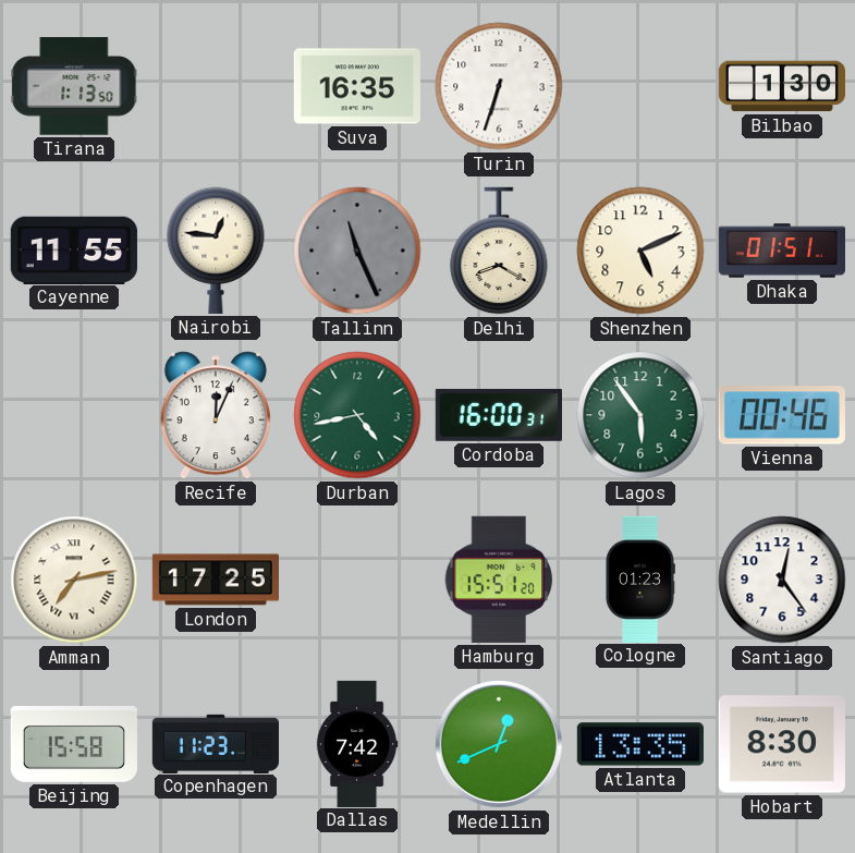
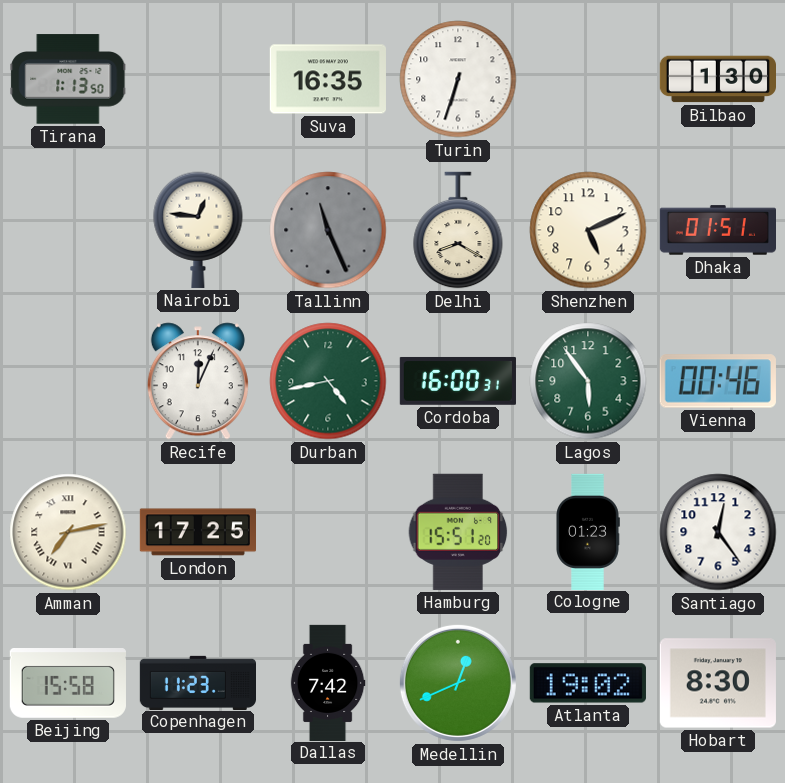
Cayenne: 11:55 -> none (74, 249)
Atlanta: 13:35 -> 19:02 (588, 683)
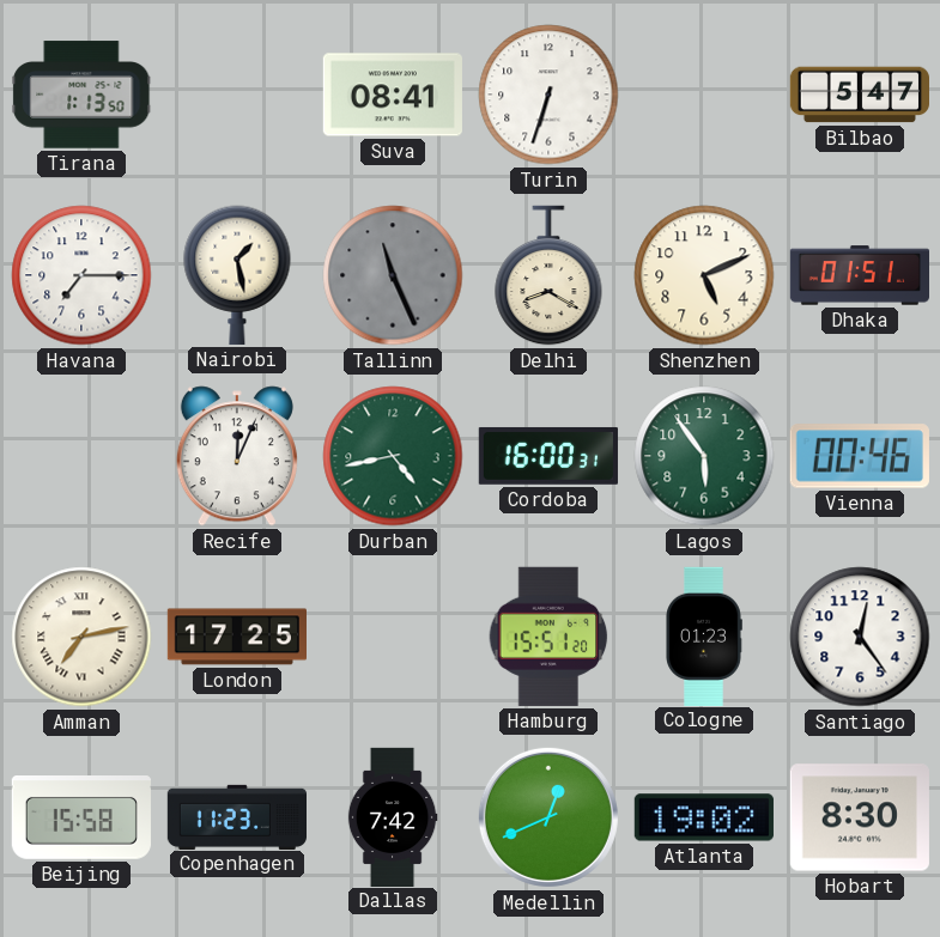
Suva: 16:35 -> 08:41 (393, 95)
Bilbao: 1:30 -> 5:47 (859, 95)
Havana: none -> 7:15 (81, 275)
Nairobi: 12:46 -> 1:28 (237, 275)
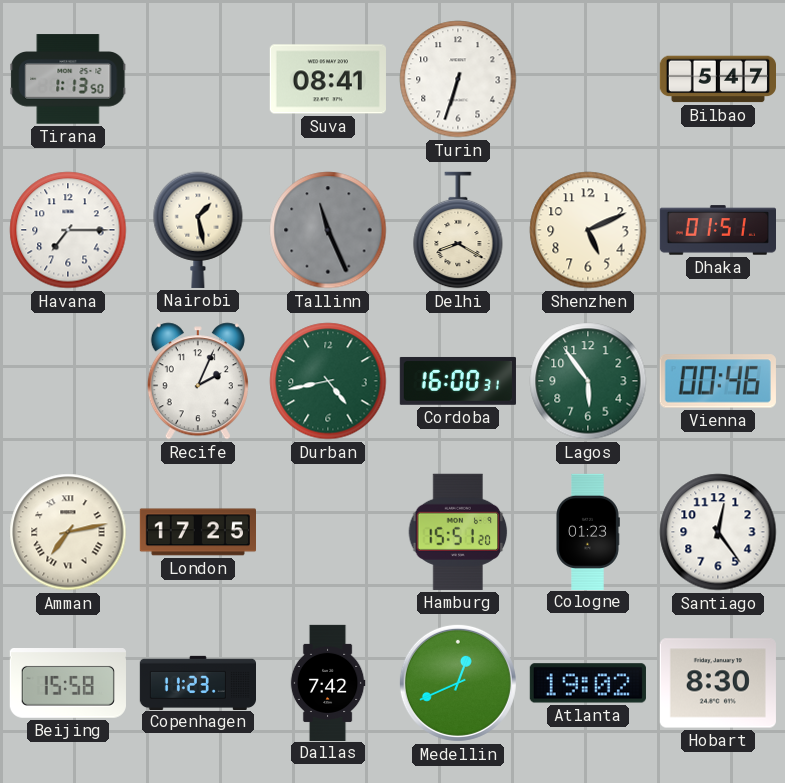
Recife: 12:04 -> 2:04 (198, 381)
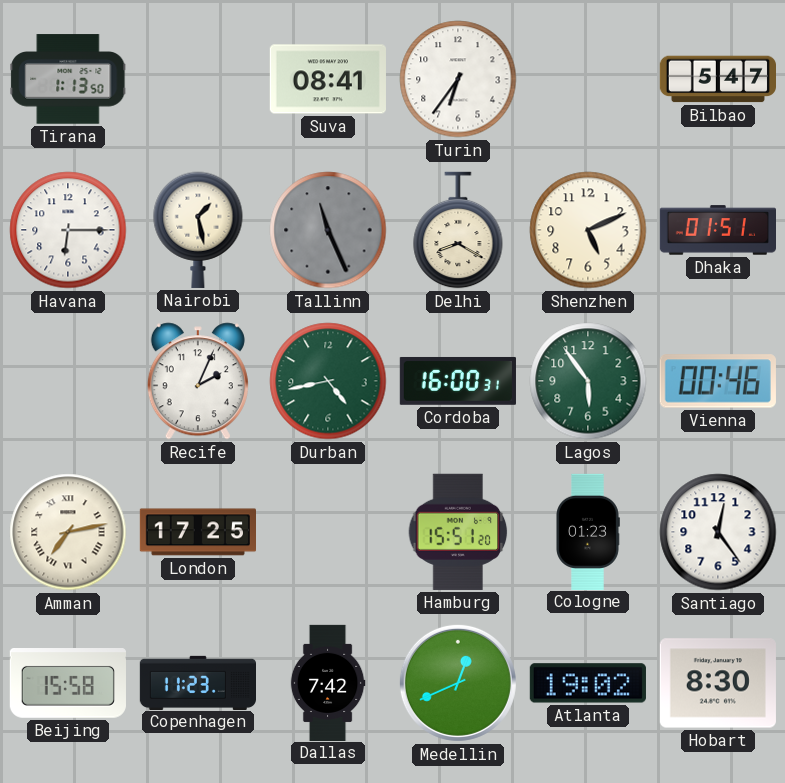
Turin: 6:33 -> 6:36 (458, 79)
Havana: 7:15 -> 6:15 (68, 230)
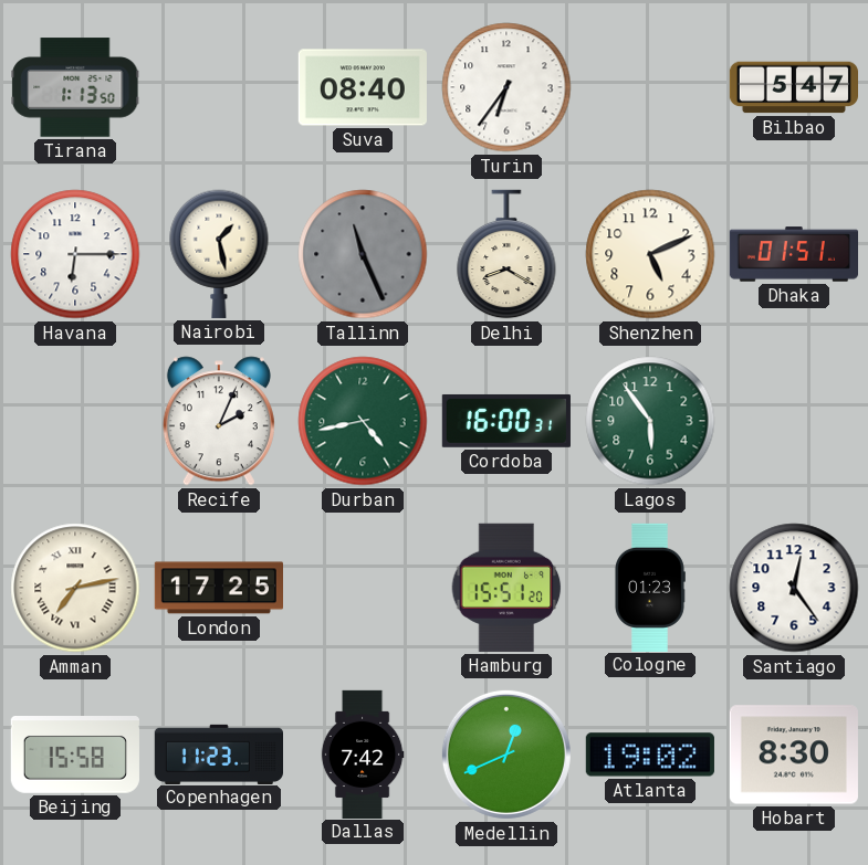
Suva: 08:41 -> 08:40 (363, 87)
Vienna: 00:46 -> none (718, 381)
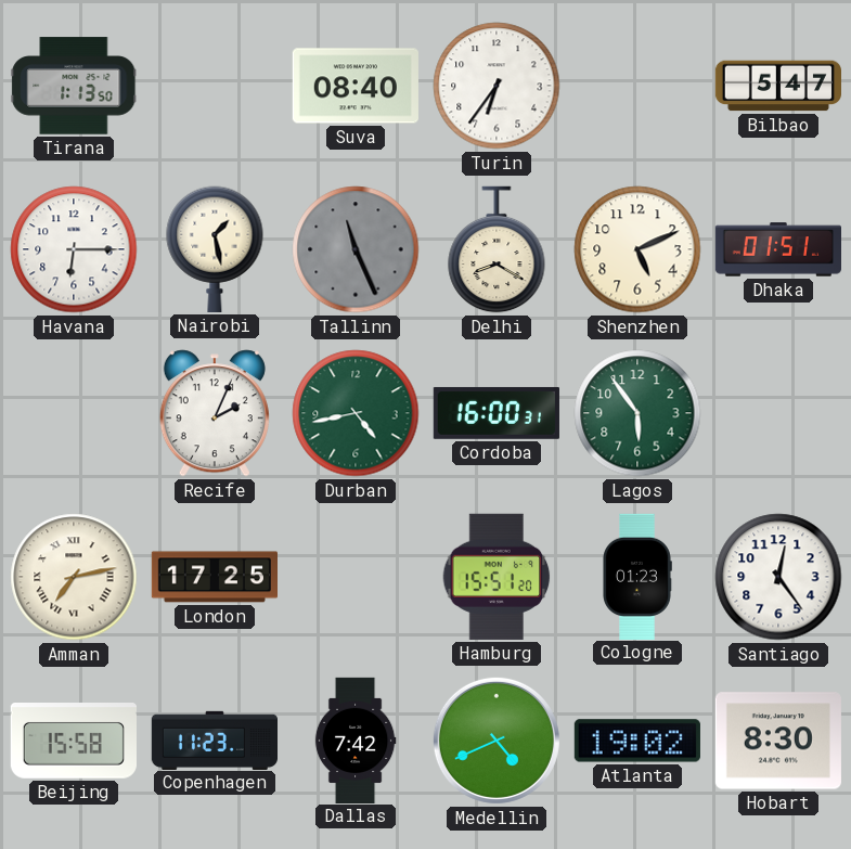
Medellin: 12:41 -> 4:41 (497, 741)
